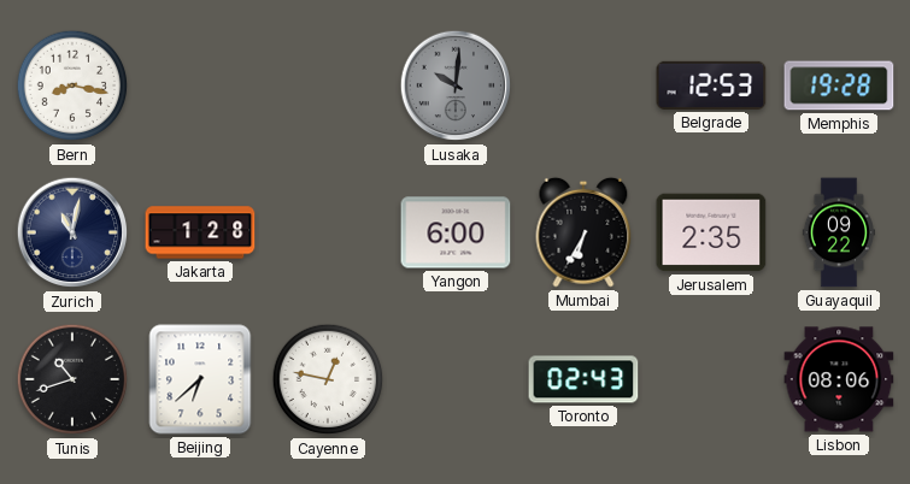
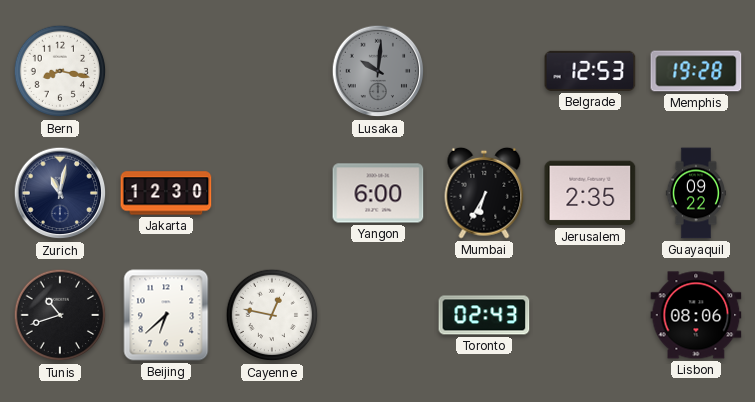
Jakarta: 1:28 -> 12:30 (166, 193)
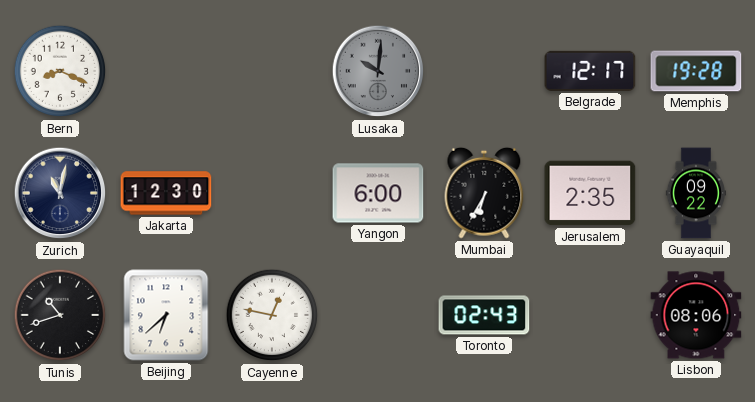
Bern: 8:17 -> 8:19 (60, 71)
Belgrade: 12:53 -> 12:17 (590, 71)
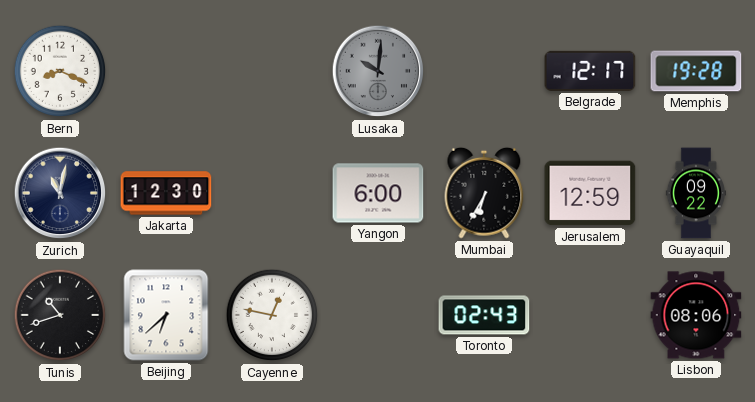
Jerusalem: 2:35 -> 12:59 (590, 193)
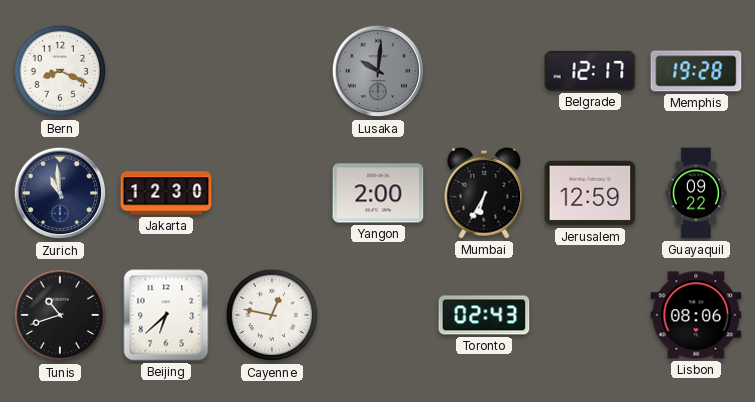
Zurich: 11:02 -> 10:59 (60, 193)
Yangon: 6:00 -> 2:00 (378, 193)
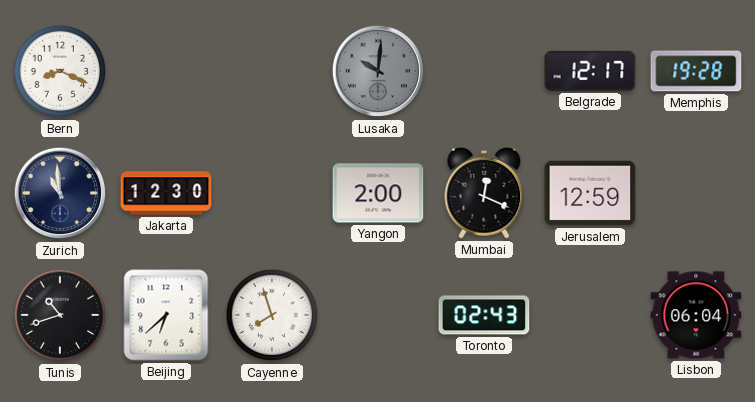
Mumbai: 6:35 -> 12:19 (484, 193)
Guayaquil: 09:22 -> none (695, 193)
Cayenne: 12:47 -> 7:57 (272, 315)
Lisbon: 08:06 -> 06:04 (696, 315)
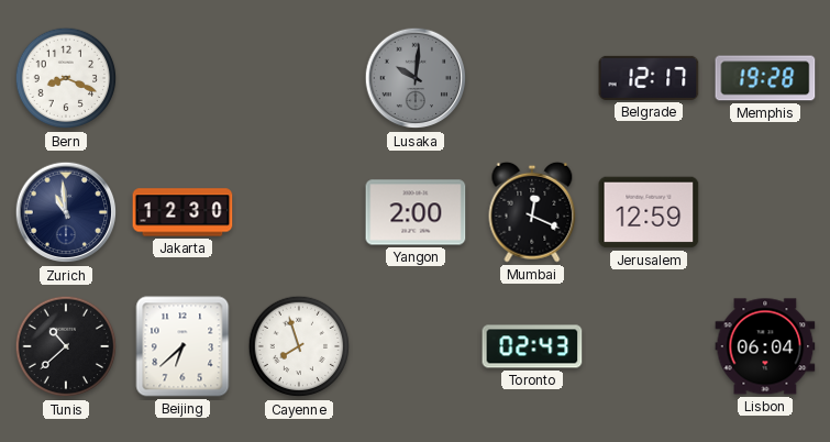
Tunis: 10:42 -> 10:38 (66, 346)
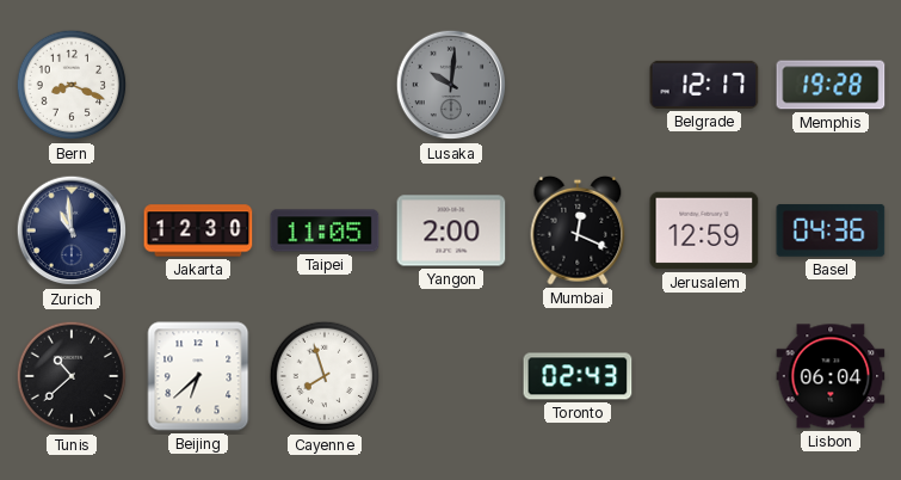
Taipei: none -> 11:05 (325, 230)
Basel: none -> 04:36 (831, 230)
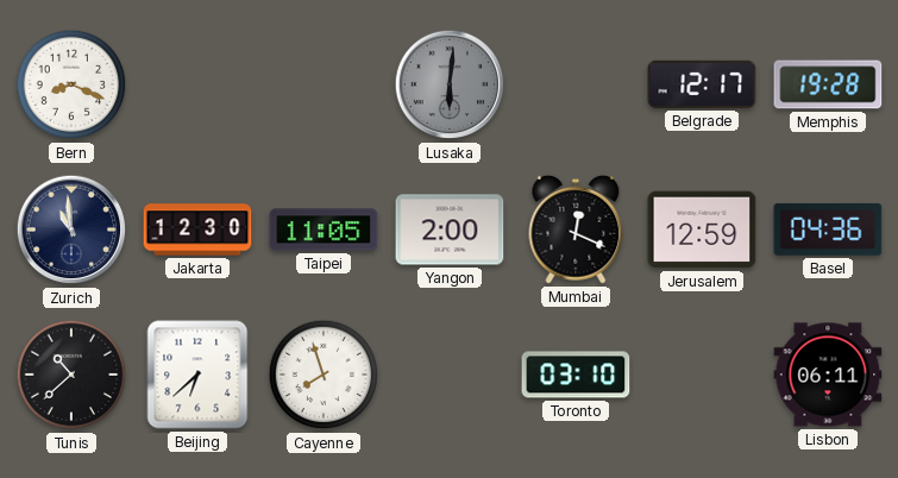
Lusaka: 10:01 -> 6:01 (450, 84)
Toronto: 02:43 -> 03:10 (576, 375)
Lisbon: 06:04 -> 06:11 (828, 375)
